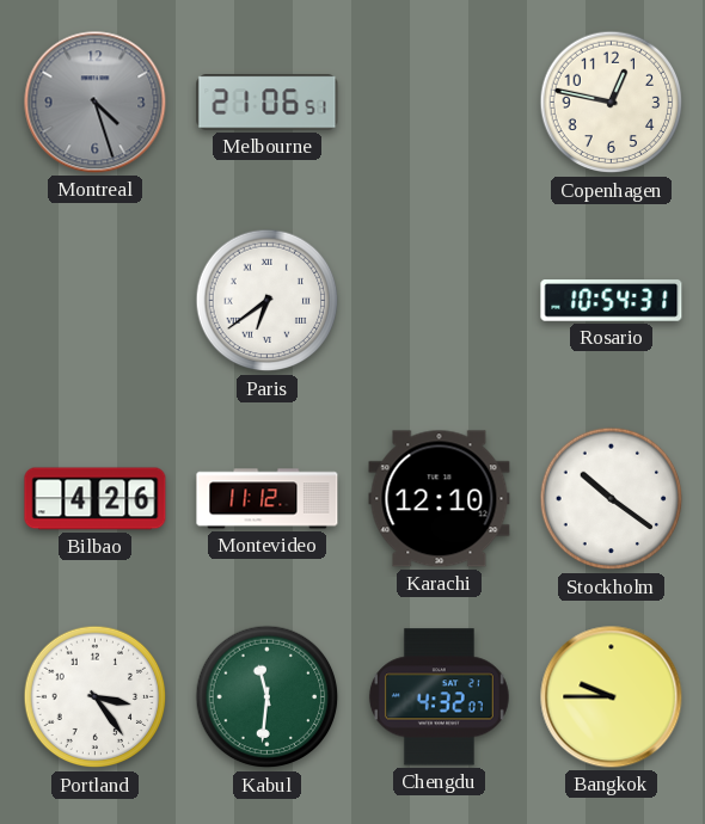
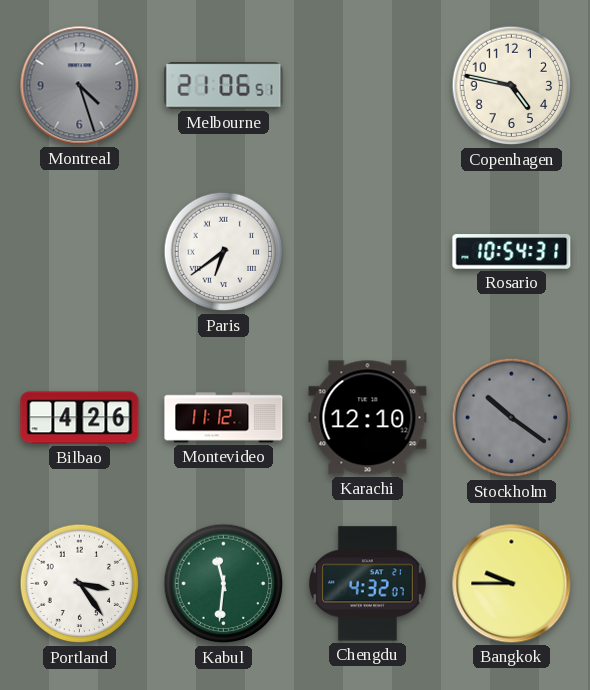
Copenhagen: 12:47 -> 4:47 (512, 86)
Stockholm dial: white -> grey (512, 418)
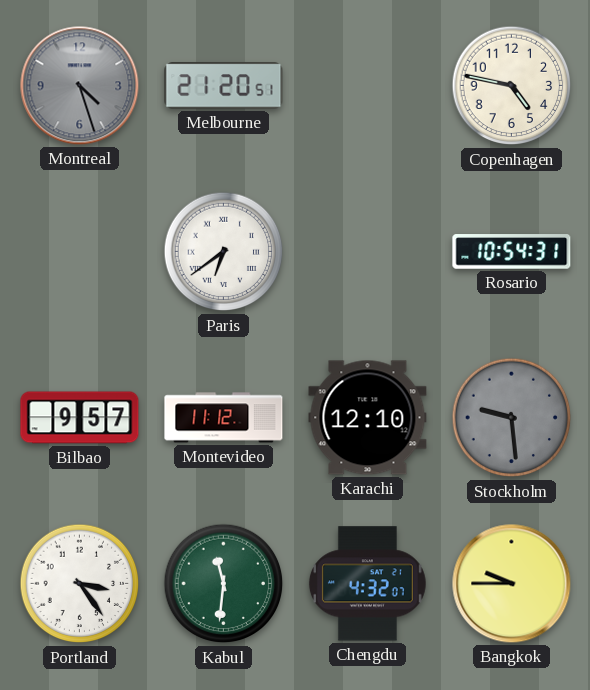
Melbourne: 21:06 -> 21:20 (224, 86)
Bilbao: 4:26 -> 9:57 (80, 418)
Stockholm: 10:21 -> 9:29 (512, 418)
